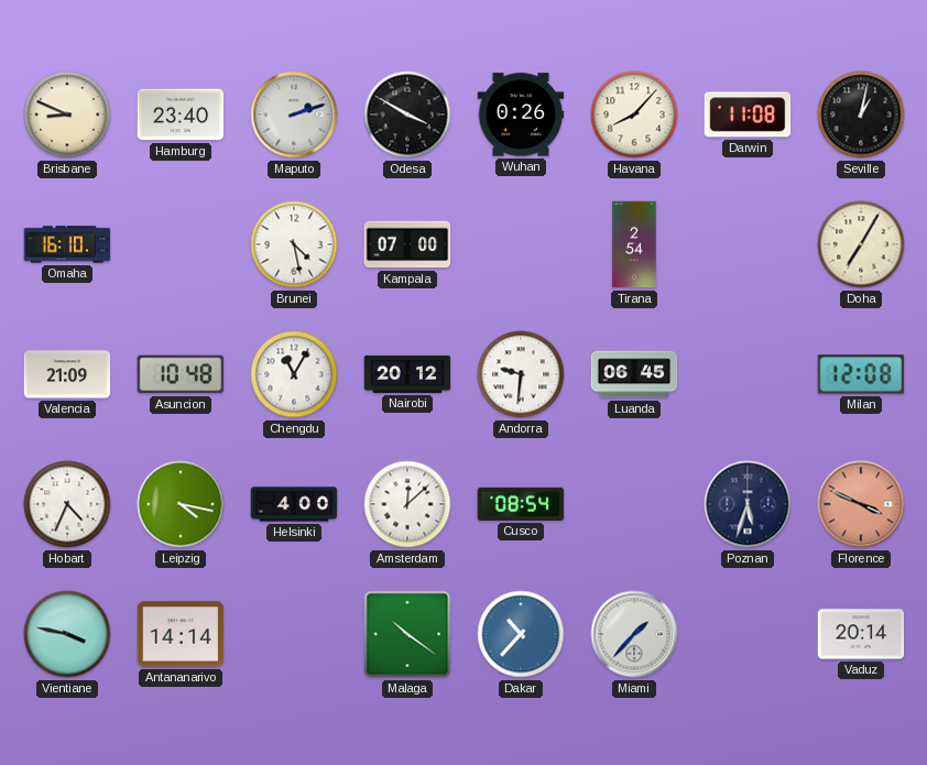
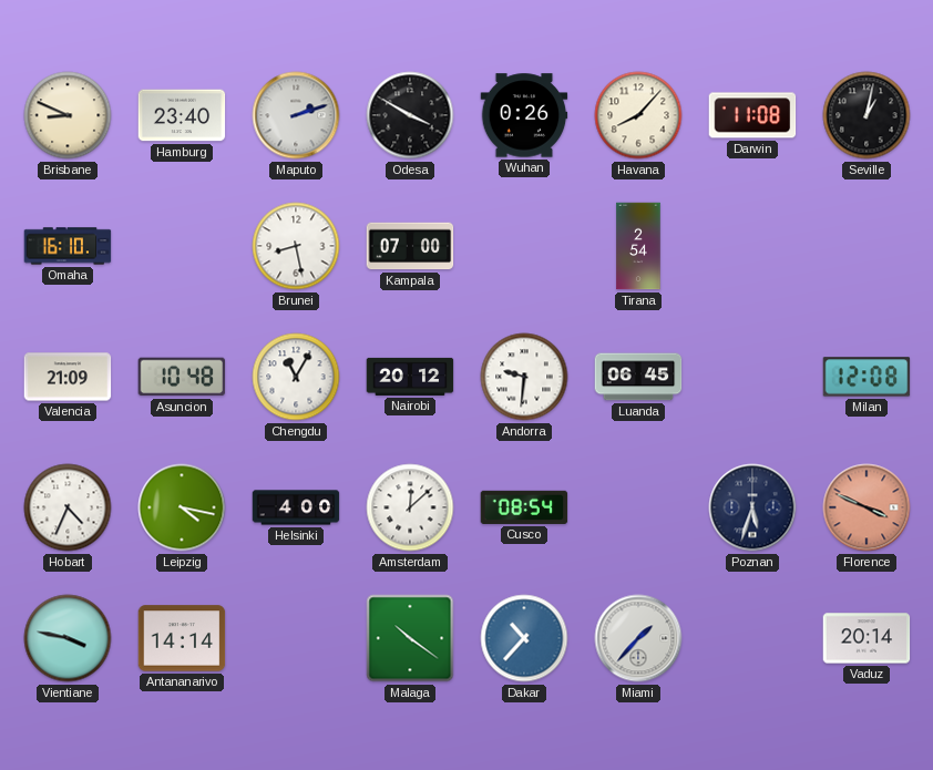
Brunei: 4:28 -> 8:28 (296, 246)
Doha: 7:05 -> none (861, 244)
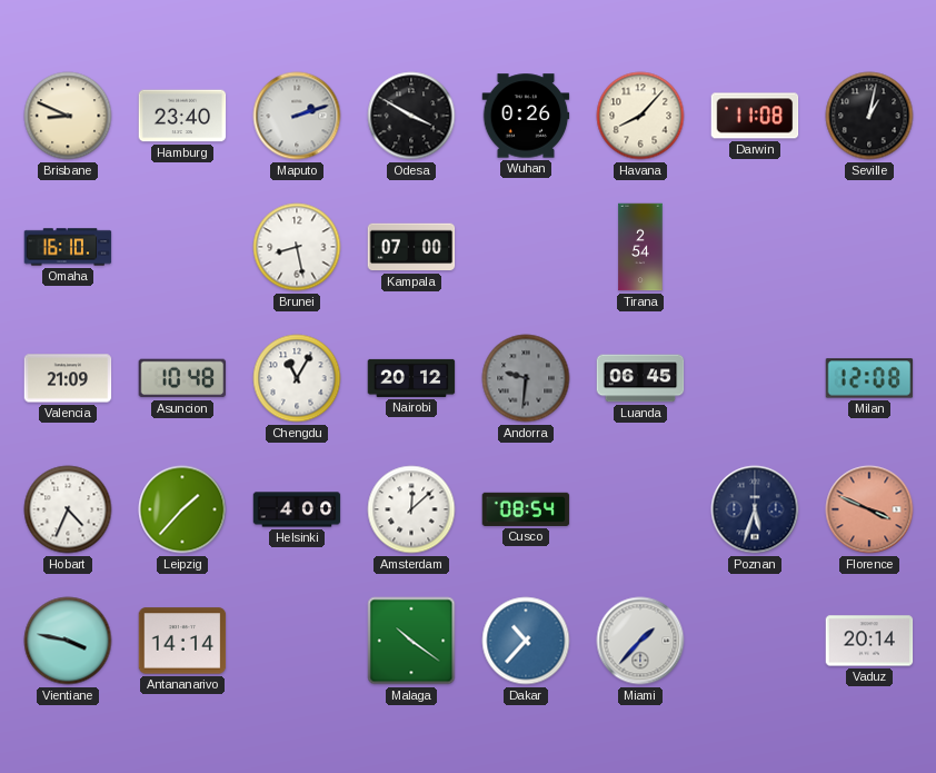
Andorra dial: white -> grey (526, 378)
Leipzig: 4:17 -> 1:37 (182, 509)
